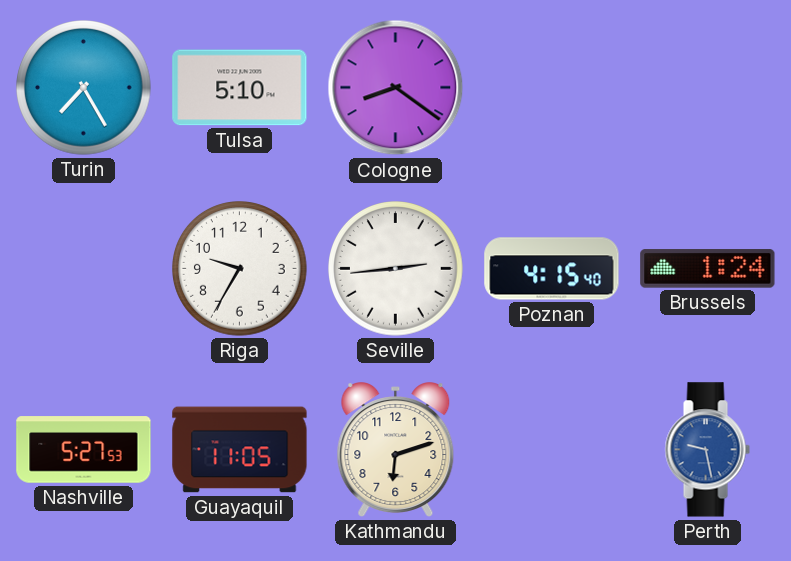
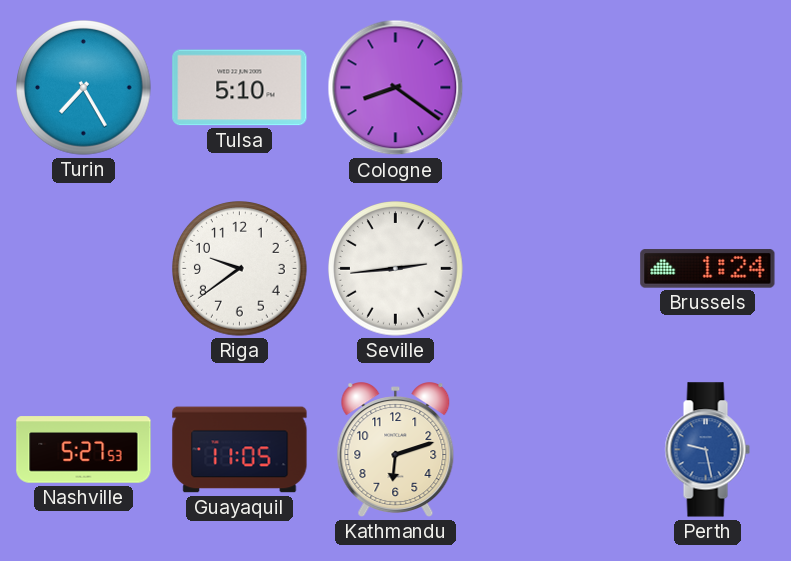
Riga: 9:35 -> 9:39 (240, 269)
Poznan: 4:15 -> none (552, 269)
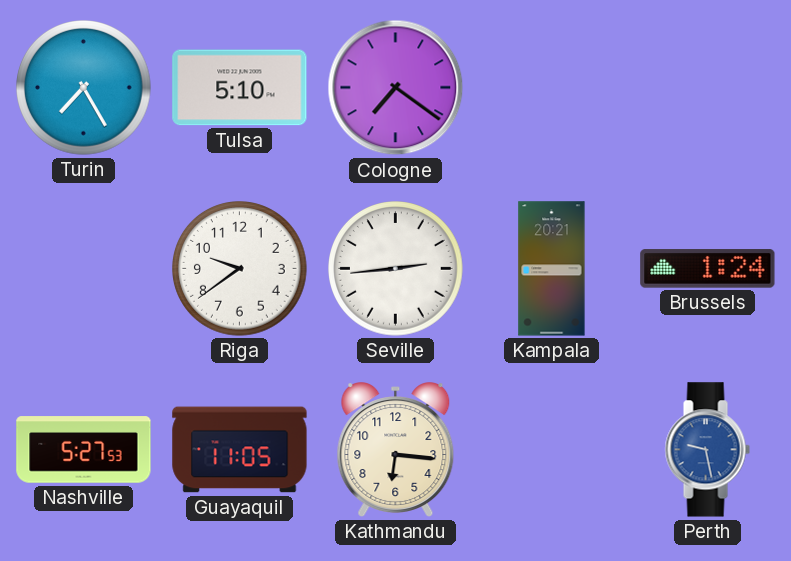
Cologne: 8:21 -> 7:21 (396, 88)
Kampala: none -> 20:21 (552, 269)
Kathmandu: 6:12 -> 6:16 (396, 450)
